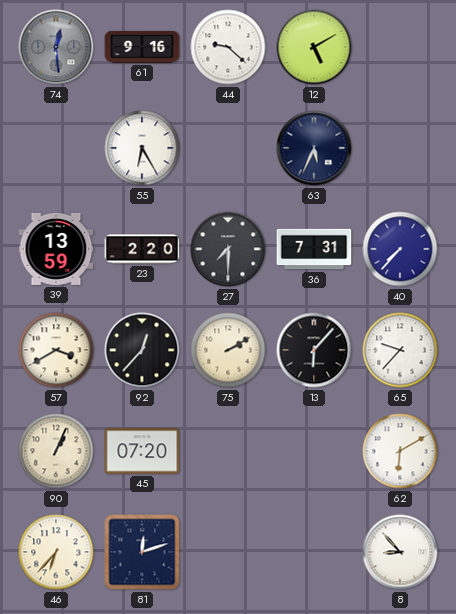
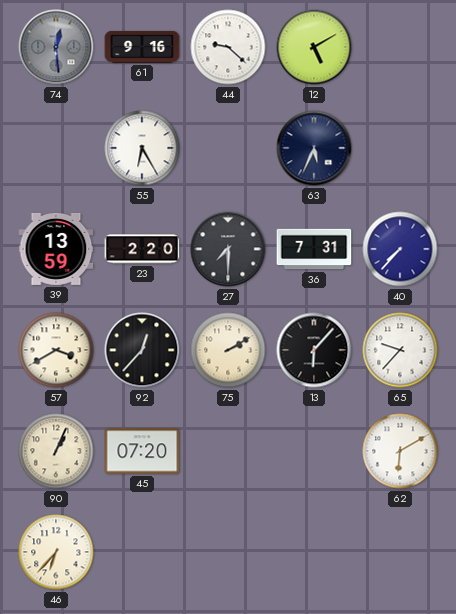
81: 12:12 -> none (142, 552)
8: 8:53 -> none (400, 552)
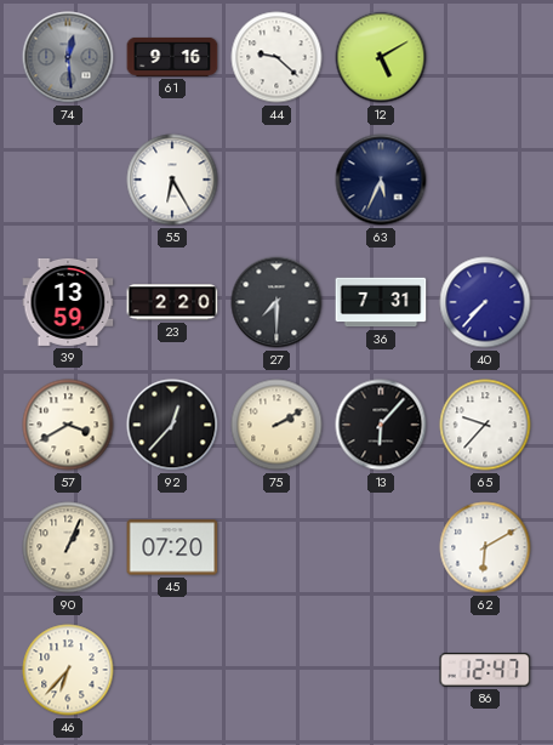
86: none -> 12:47 (485, 670)
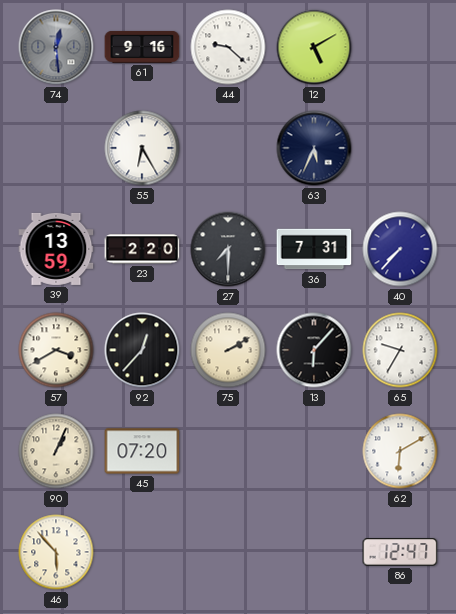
65: 9:37 -> 9:35 (400, 350)
46: 6:37 -> 5:53 (56, 552)
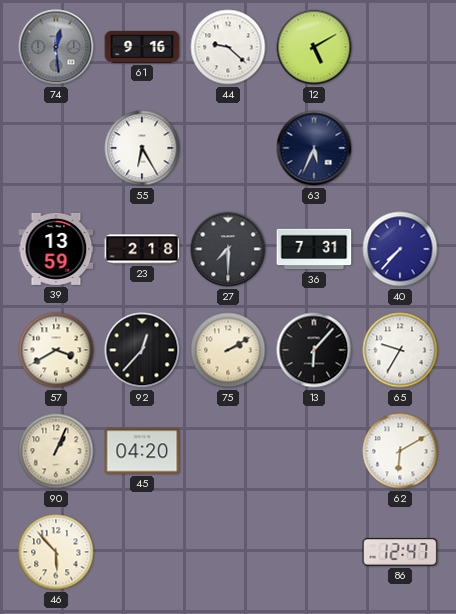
23: 2:20 -> 2:18 (142, 249)
45: 07:20 -> 04:20 (142, 451)
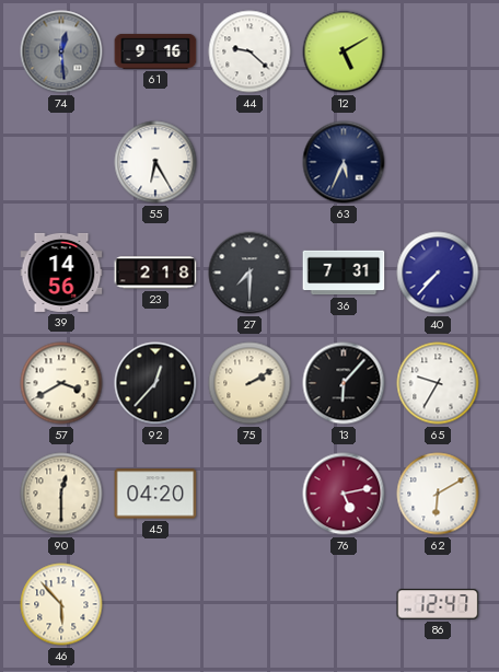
39: 13:59 -> 14:56 (61, 273)
90: 1:04 -> 12:30 (61, 494)
76: none -> 5:13 (344, 494)
